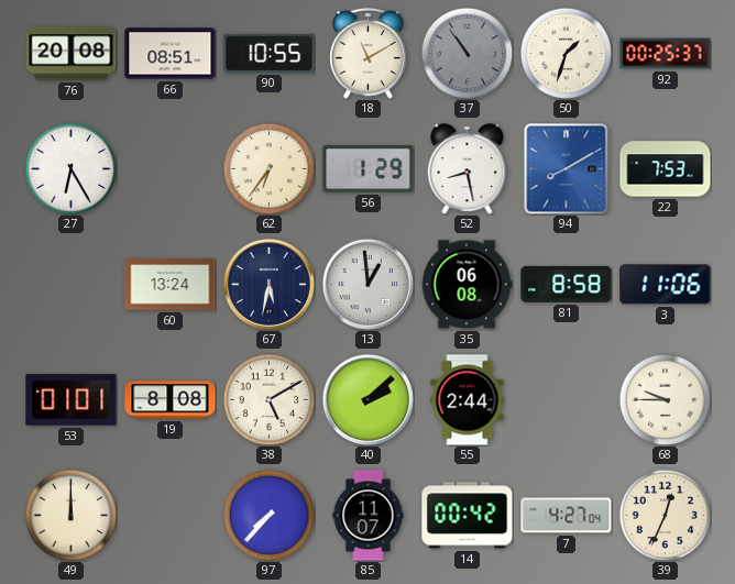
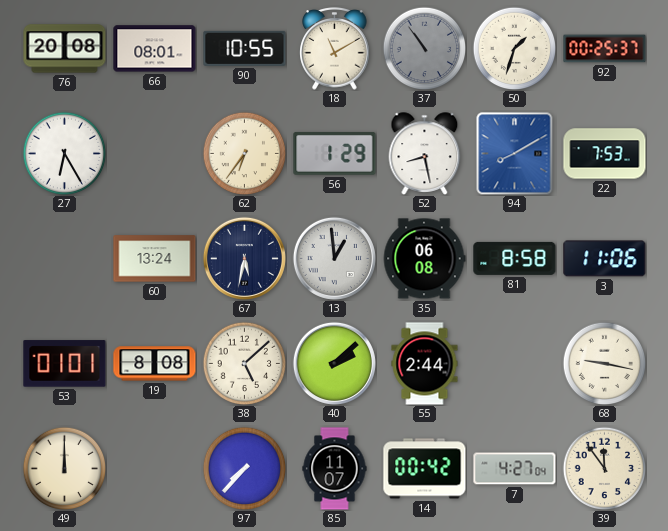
66: 08:51 -> 08:01 (155, 49)
38: 5:10 -> 5:08 (244, 363)
68: 9:45 -> 9:17 (604, 363)
39: 12:34 -> 11:54 (604, 468)
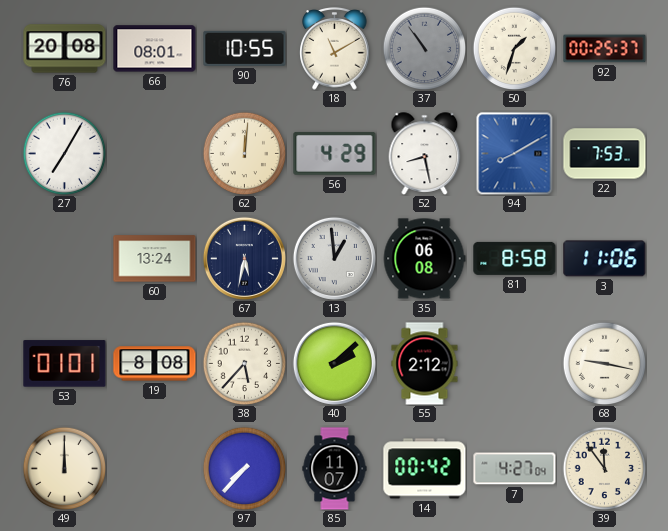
27: 6:25 -> 7:05 (64, 153)
62: 6:36 -> 12:01 (244, 153)
56: 1:29 -> 4:29 (335, 153)
38: 5:08 -> 5:37 (244, 363)
55: 2:44 -> 2:12 (425, 364)
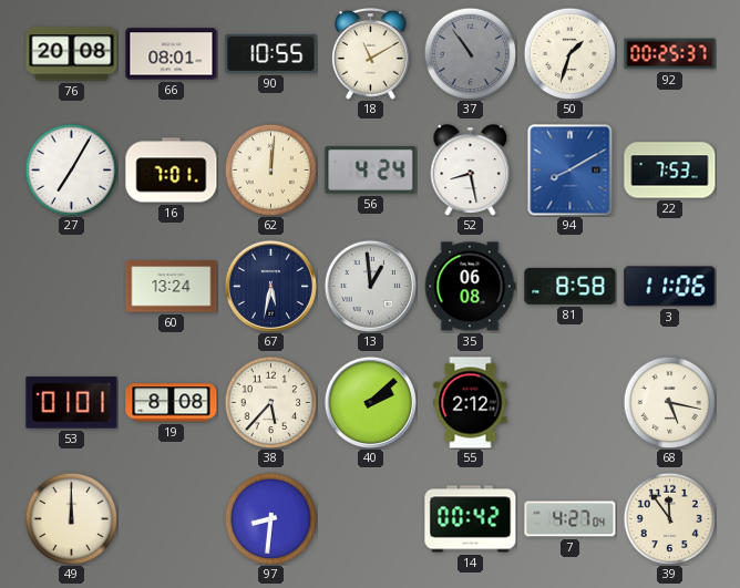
16: none -> 7:01 (172, 171)
56: 4:29 -> 4:24 (371, 169)
68: 9:17 -> 5:17 (669, 402)
97: 7:37 -> 8:31 (270, 518)
85: 11:07 -> none (335, 469)
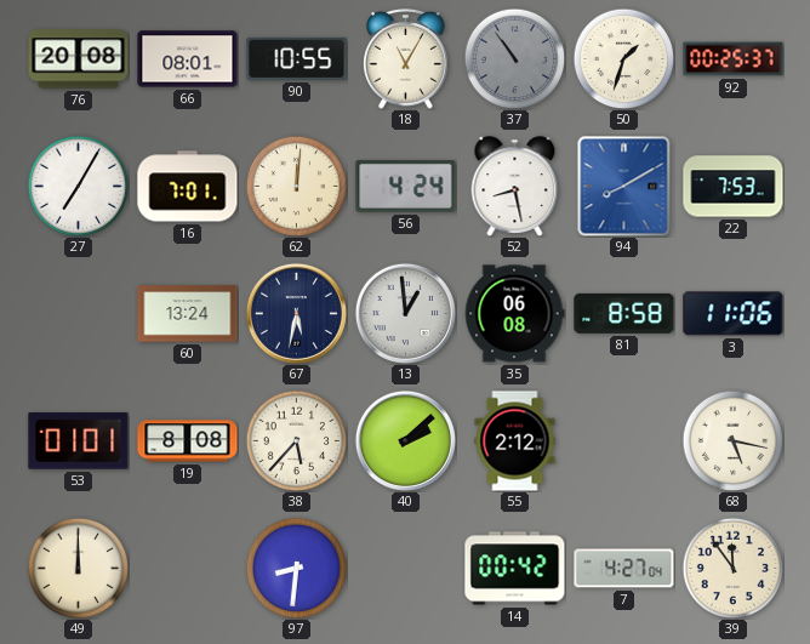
18: 11:10 -> 11:05 (406, 59)
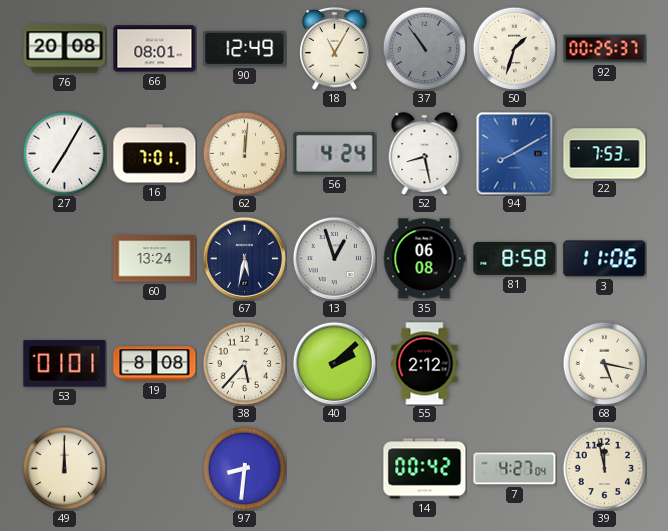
90: 10:55 -> 12:49 (245, 48)
13: 12:59 -> 12:57 (334, 258)
39: 11:54 -> 11:58 (604, 468)
